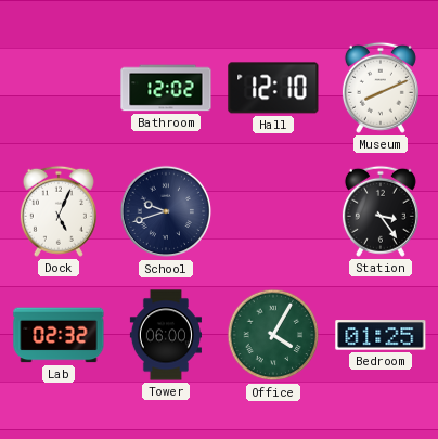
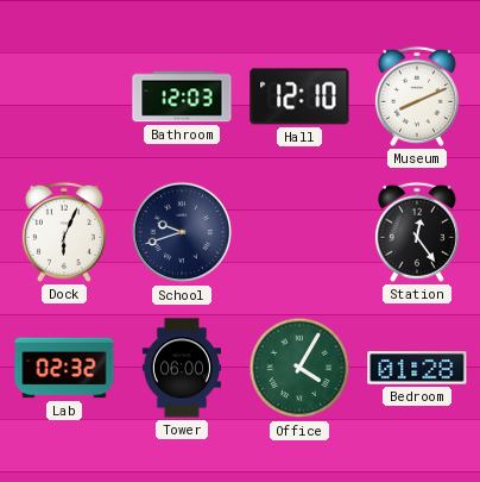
Bathroom: 12:02 -> 12:03 (182, 96)
Dock: 5:04 -> 6:04 (64, 232)
Station: 3:24 -> 12:24 (417, 232)
Bedroom: 01:25 -> 01:28 (417, 368)
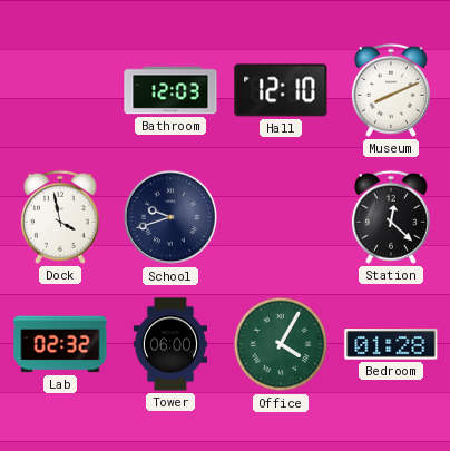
Dock: 6:04 -> 3:58 (60, 217)
Station: 12:24 -> 12:22 (391, 217)
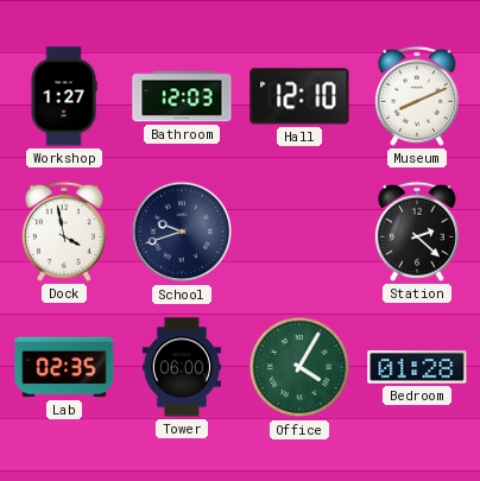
Workshop: none -> 1:27 (64, 96)
Station: 12:22 -> 2:22 (417, 232)
Lab: 02:32 -> 02:35 (64, 367)
